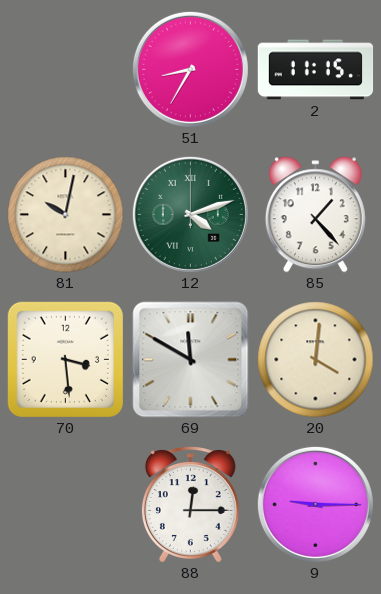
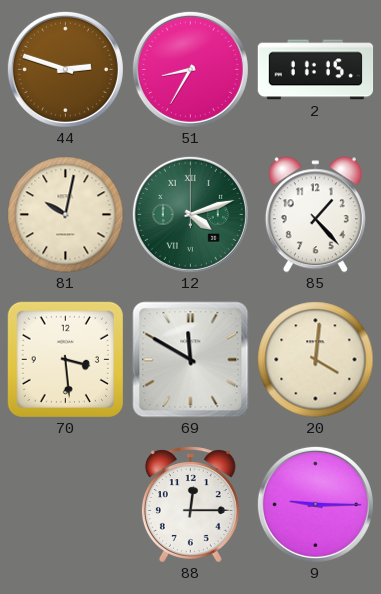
44: none -> 2:48 (65, 69)
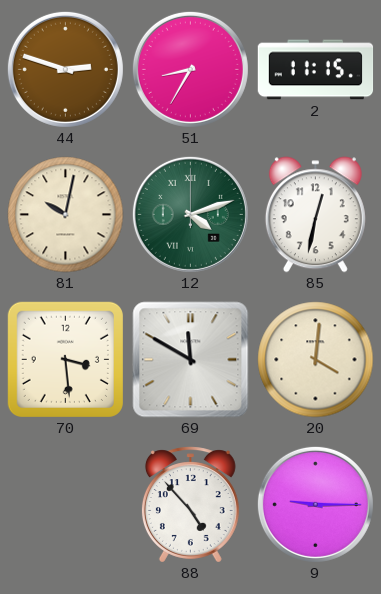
85: 1:23 -> 12:32 (315, 215)
88: 12:15 -> 4:53 (190, 505)
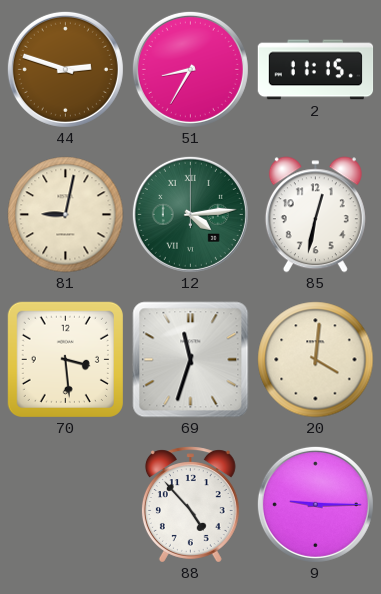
81: 10:02 -> 9:02 (66, 215)
12: 4:12 -> 4:14 (190, 214)
69: 11:50 -> 11:33 (191, 360)
